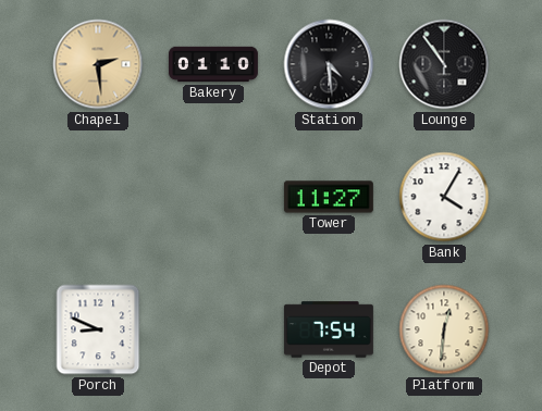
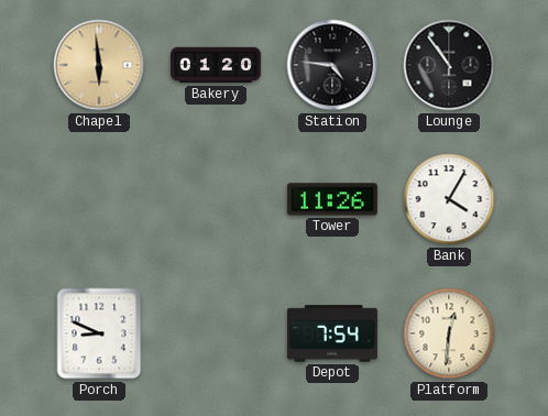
Chapel: 2:29 -> 5:59 (99, 65)
Bakery: 01:10 -> 01:20 (217, 65)
Station: 4:29 -> 4:46 (332, 65)
Tower: 11:27 -> 11:26 (332, 199)
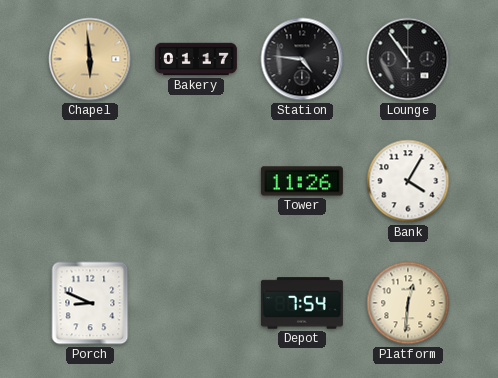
Bakery: 01:20 -> 01:17 (197, 59)
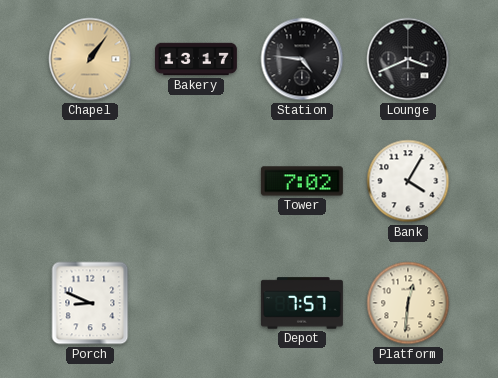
Chapel: 5:59 -> 1:06 (90, 59)
Bakery: 01:17 -> 13:17 (197, 59)
Lounge: 10:54 -> 3:41 (408, 59)
Tower: 11:26 -> 7:02 (302, 181)
Depot: 7:54 -> 7:57 (302, 303)
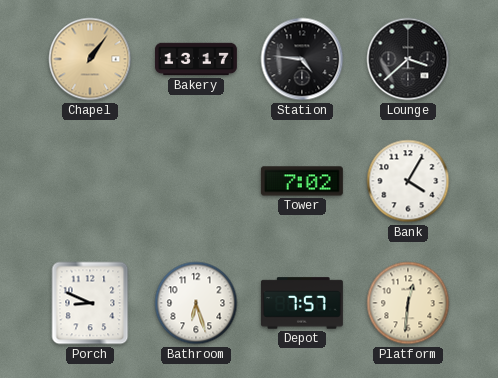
Lounge: 3:41 -> 3:38 (408, 59)
Bathroom: none -> 6:27 (196, 303)
